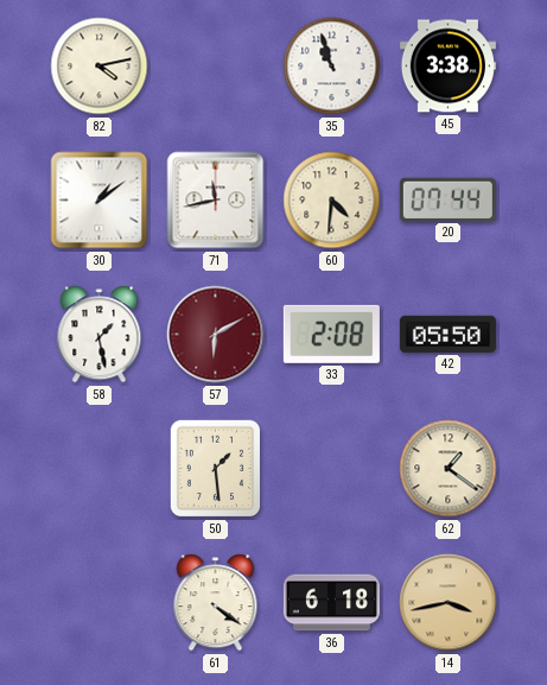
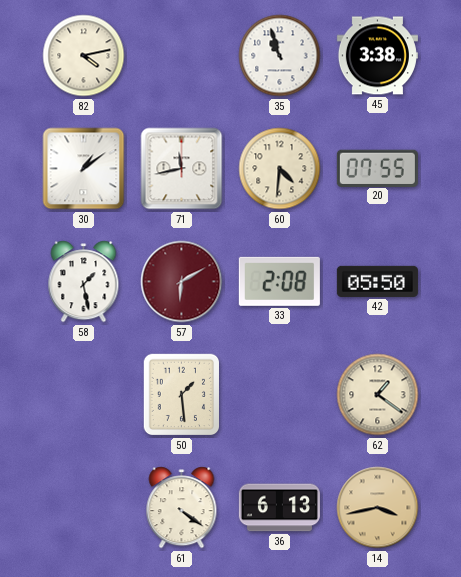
20: 07:44 -> 07:55 (377, 168)
36: 6:18 -> 6:13 (279, 508)
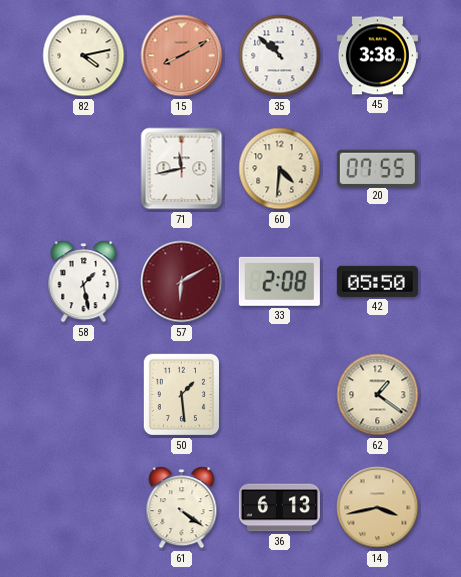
15: none -> 8:10 (182, 56)
35: 10:57 -> 10:52 (280, 56)
30: 1:09 -> none (84, 169)
